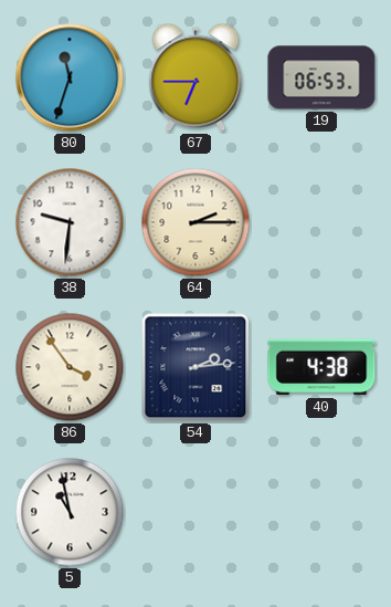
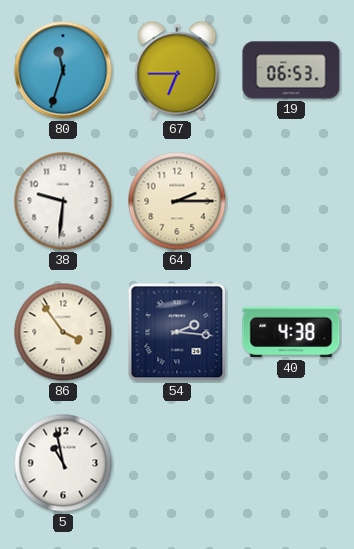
54: 2:14 -> 2:16 (177, 332)
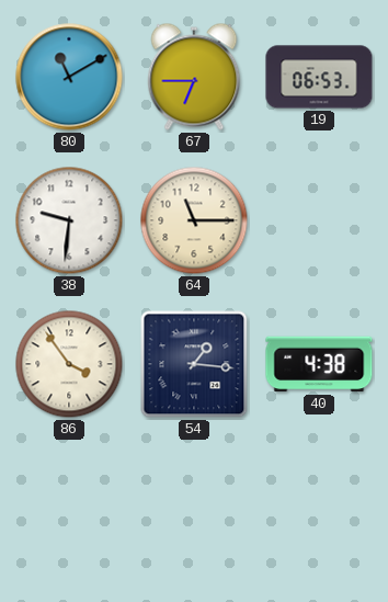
80: 11:33 -> 11:10 (69, 77)
64: 2:15 -> 11:15 (194, 220)
54: 2:16 -> 1:16 (194, 364)
5: 10:58 -> none (63, 463)
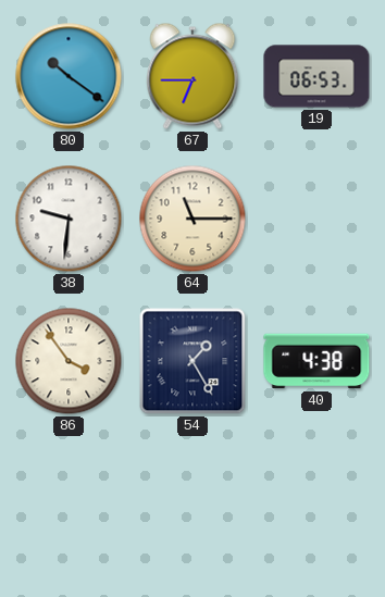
80: 11:10 -> 10:21 (69, 76)
54: 1:16 -> 1:25 (192, 361)
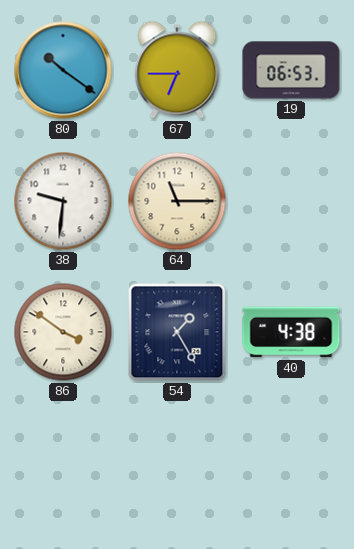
86: 3:54 -> 3:51 (63, 332)
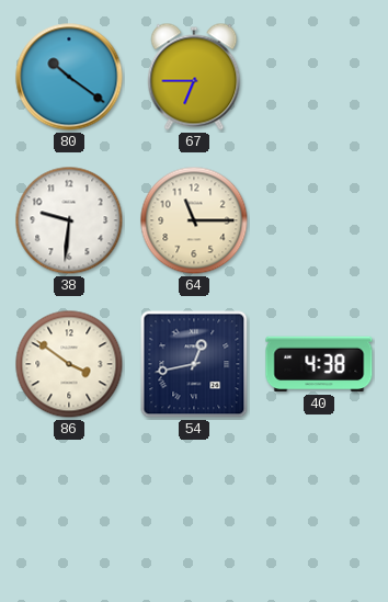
19: 06:53 -> none (291, 70)
54: 1:25 -> 12:43 (194, 364)
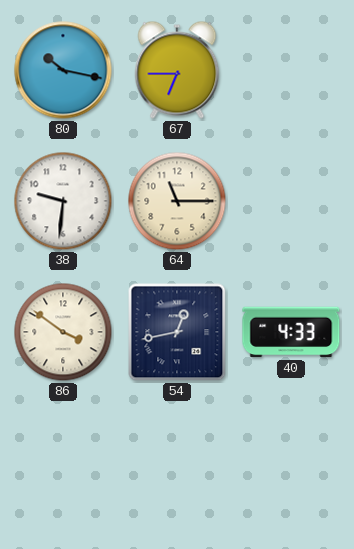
80: 10:21 -> 10:17 (63, 70)
40: 4:38 -> 4:33 (291, 332)
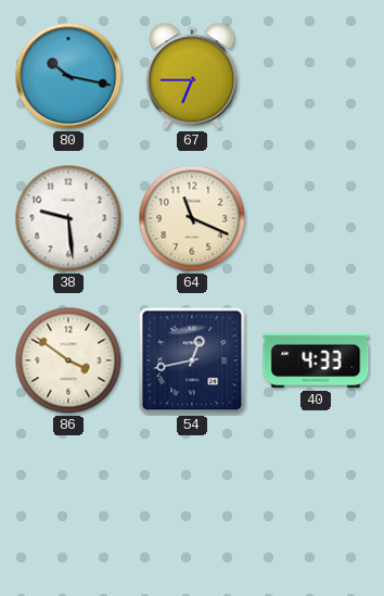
38: 9:31 -> 9:29 (68, 218)
64: 11:15 -> 11:19 (192, 218)
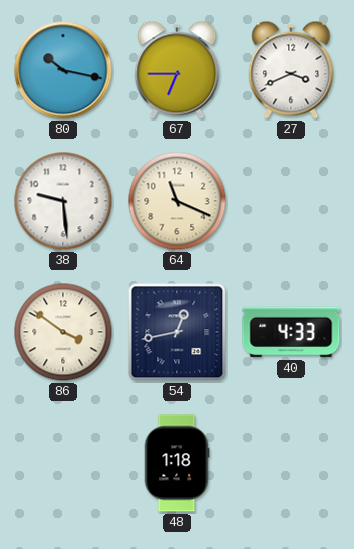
27: none -> 3:41 (291, 70)
48: none -> 1:18 (177, 463)
